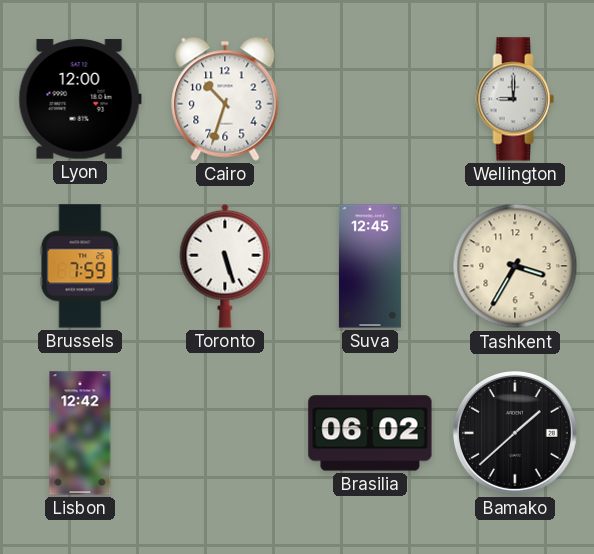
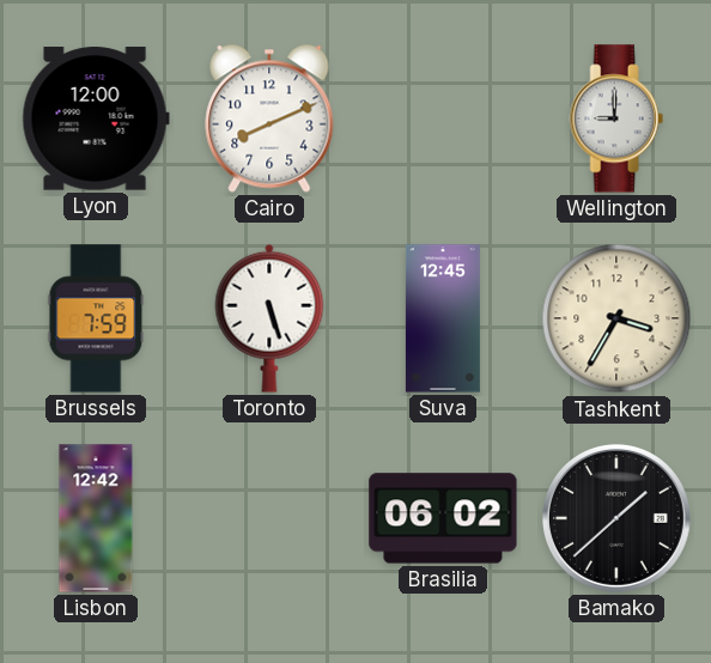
Cairo: 10:33 -> 8:11 (269, 118)
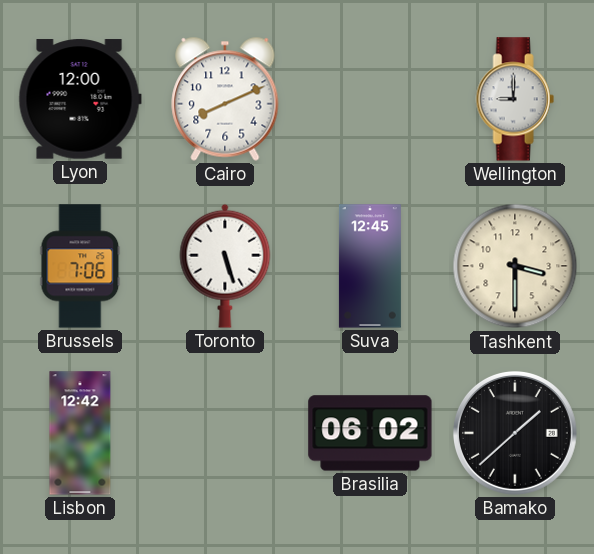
Brussels: 7:59 -> 7:06 (80, 266)
Tashkent: 3:35 -> 3:30 (515, 266)
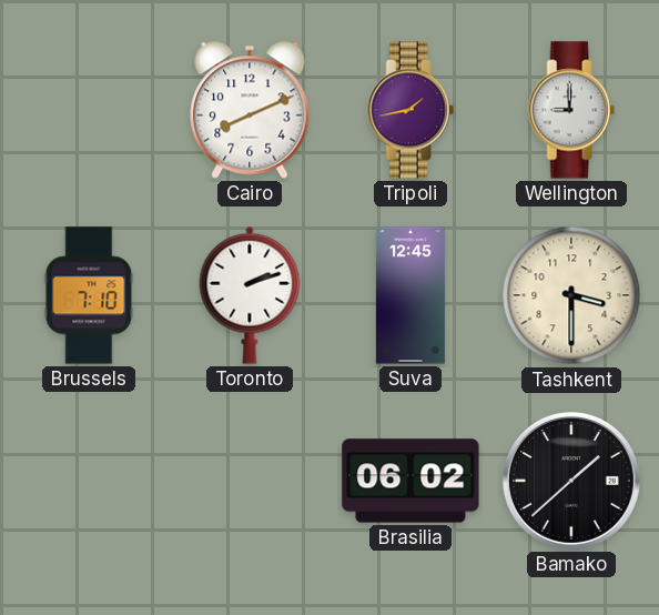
Lyon: 12:00 -> none (80, 99)
Tripoli: none -> 1:43 (410, 110)
Brussels: 7:06 -> 7:10 (89, 295)
Toronto: 5:27 -> 2:12 (250, 295)
Lisbon: 12:42 -> none (80, 433)
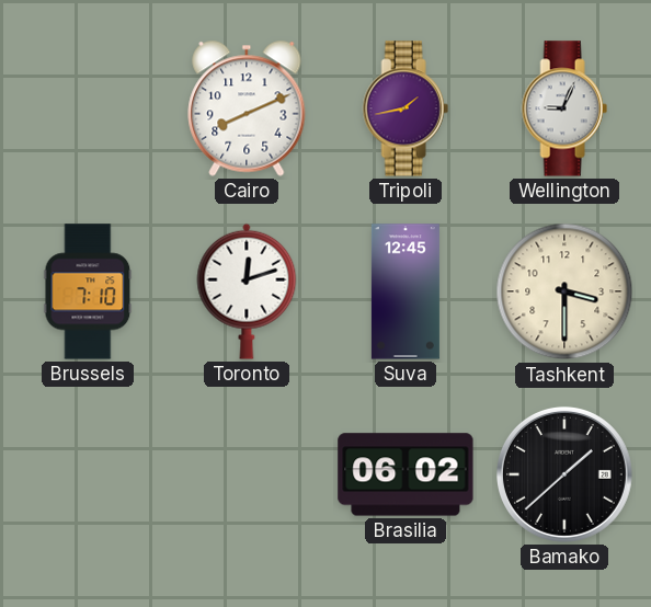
Wellington: 9:00 -> 9:04 (564, 108)
Toronto: 2:12 -> 12:12 (247, 291)
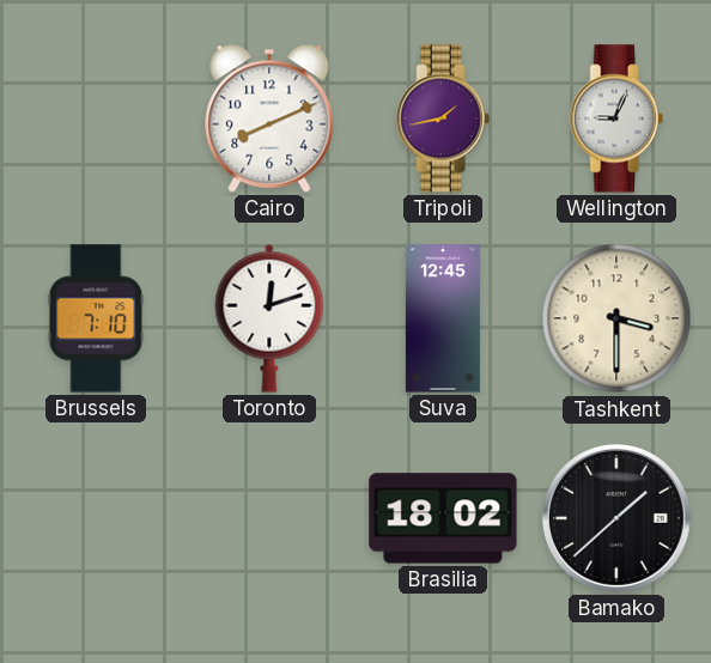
Brasilia: 06:02 -> 18:02 (443, 518)
